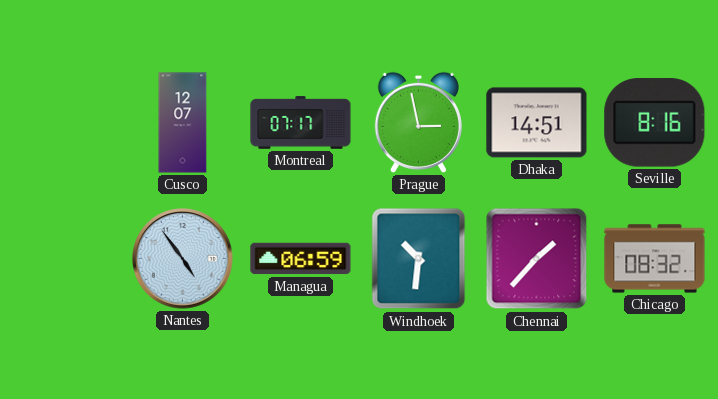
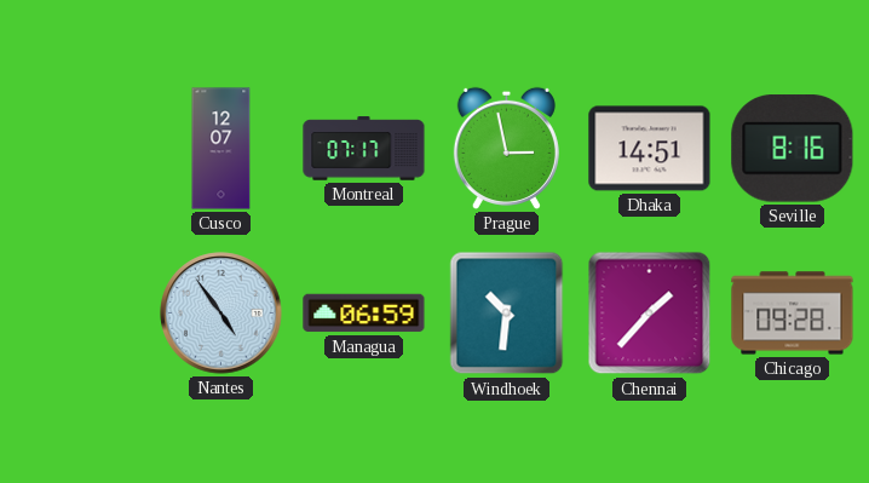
Chicago: 08:32 -> 09:28 (793, 314)
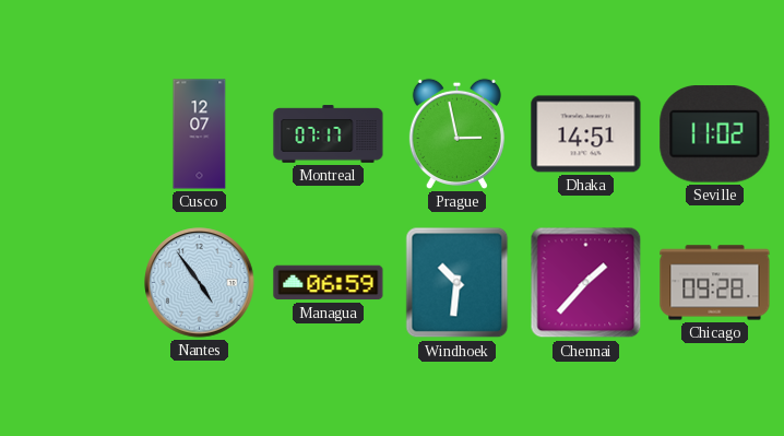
Seville: 8:16 -> 11:02 (715, 134)
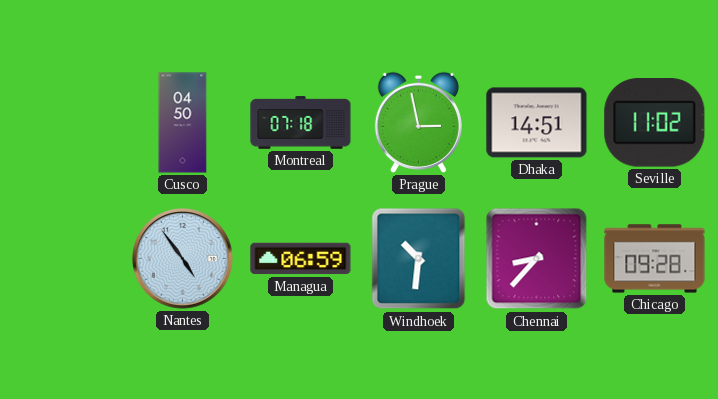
Cusco: 12:07 -> 04:50 (183, 123)
Montreal: 07:17 -> 07:18 (301, 123)
Chennai: 1:37 -> 8:37 (537, 259)
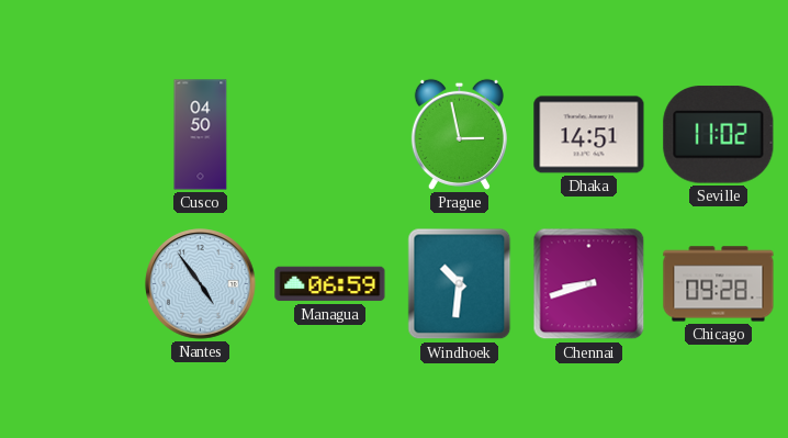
Montreal: 07:18 -> none (301, 123)
Chennai: 8:37 -> 8:42 (589, 284)
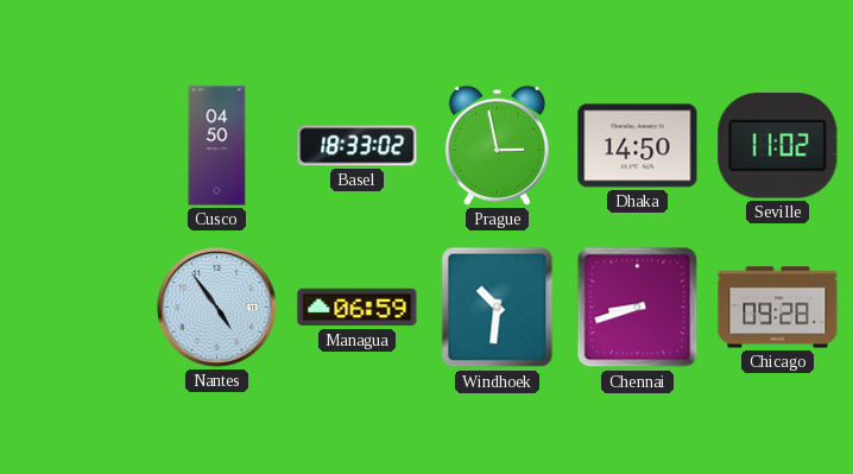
Basel: none -> 18:33 (358, 146)
Dhaka: 14:51 -> 14:50 (638, 146)
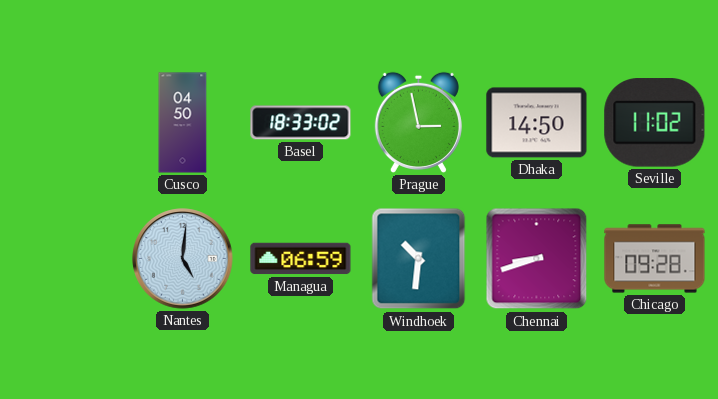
Nantes: 4:54 -> 5:01 (183, 259)
